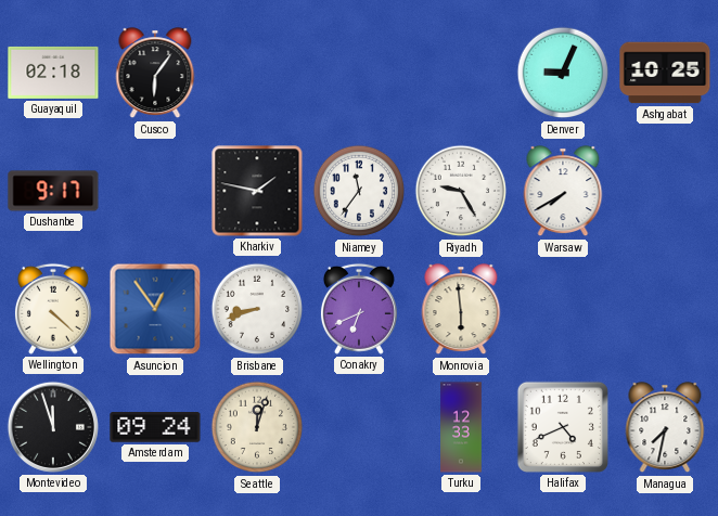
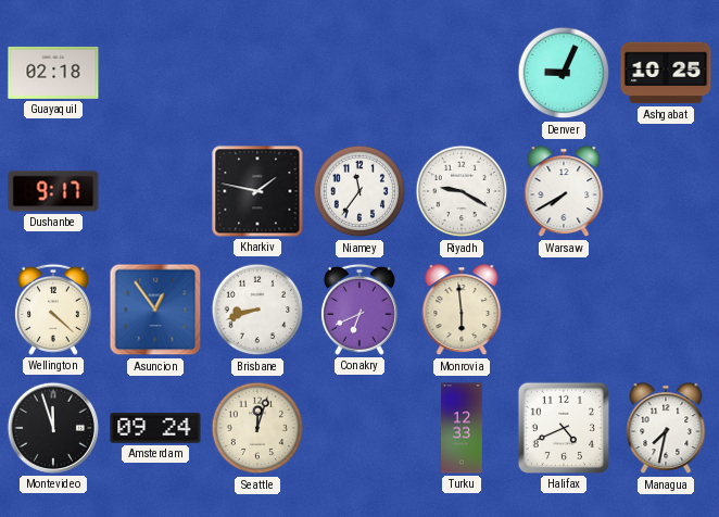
Cusco: 6:06 -> none (155, 74)
Riyadh: 9:25 -> 9:20 (462, 191)
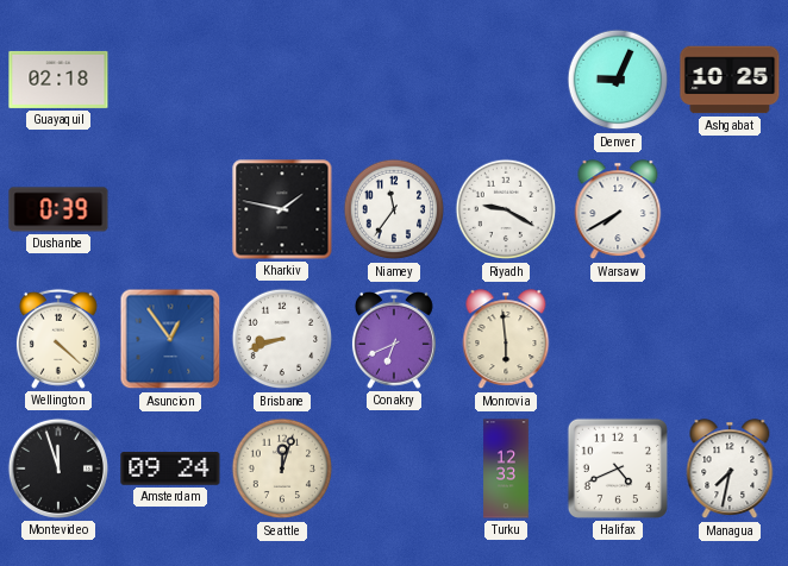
Dushanbe: 9:17 -> 0:39 (58, 209)
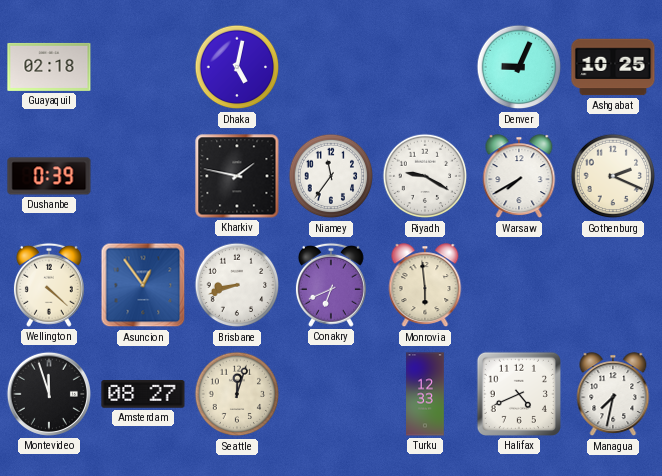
Dhaka: none -> 5:02 (237, 67)
Gothenburg: none -> 2:19 (613, 176)
Amsterdam: 09:24 -> 08:27 (143, 394)
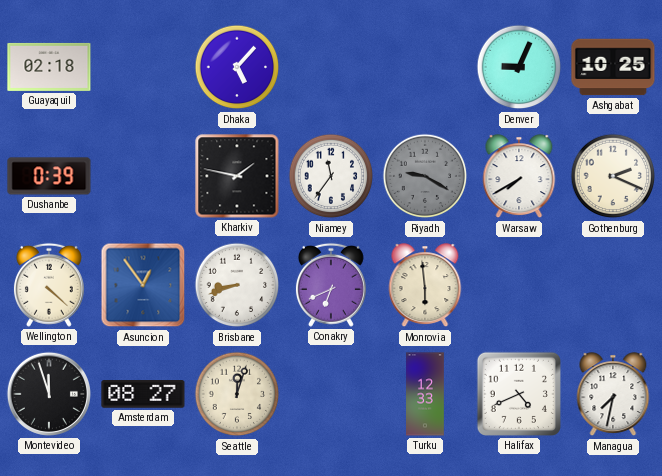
Dhaka: 5:02 -> 5:07 (237, 67)
Riyadh dial: white -> grey (425, 176)
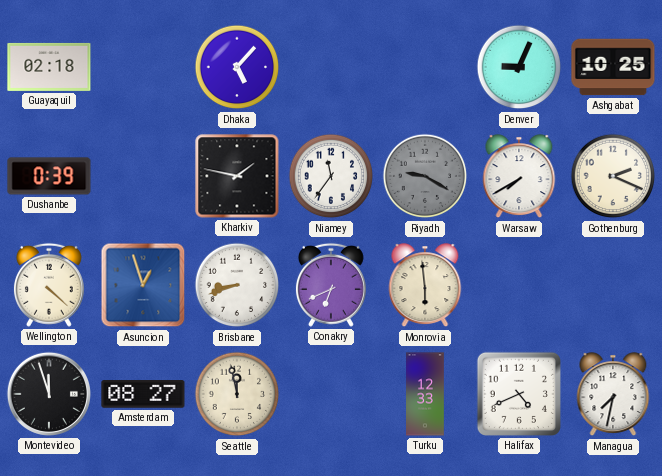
Asuncion: 12:54 -> 12:57 (143, 285)
Seattle: 12:03 -> 11:58 (237, 394)
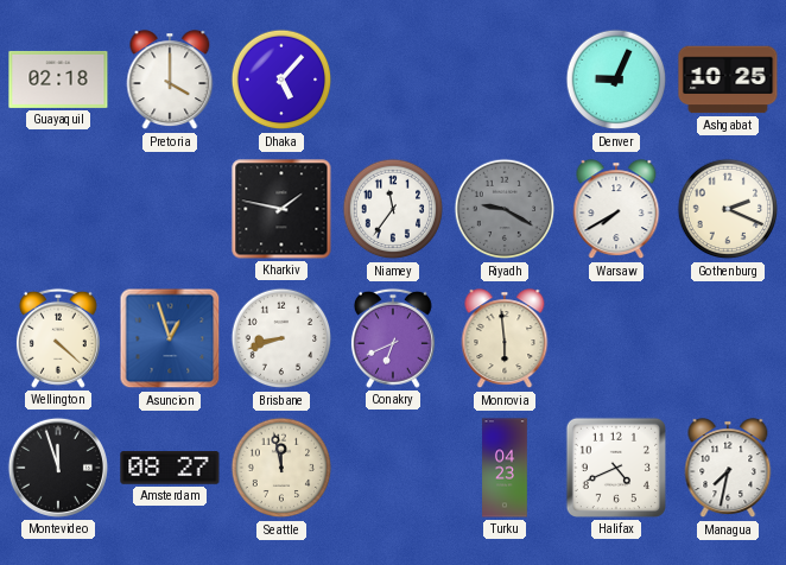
Pretoria: none -> 4:00 (170, 81)
Dushanbe: 0:39 -> none (49, 176)
Turku: 12:33 -> 04:23 (505, 468)
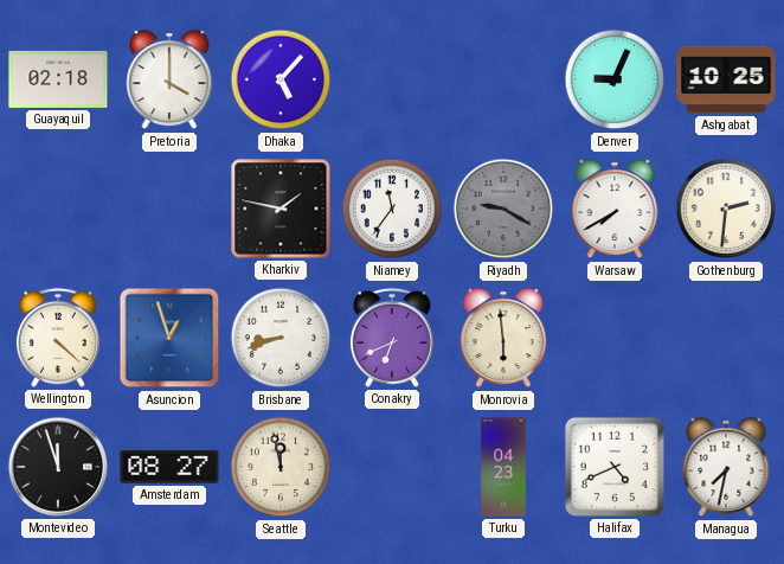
Gothenburg: 2:19 -> 2:31 (726, 209)
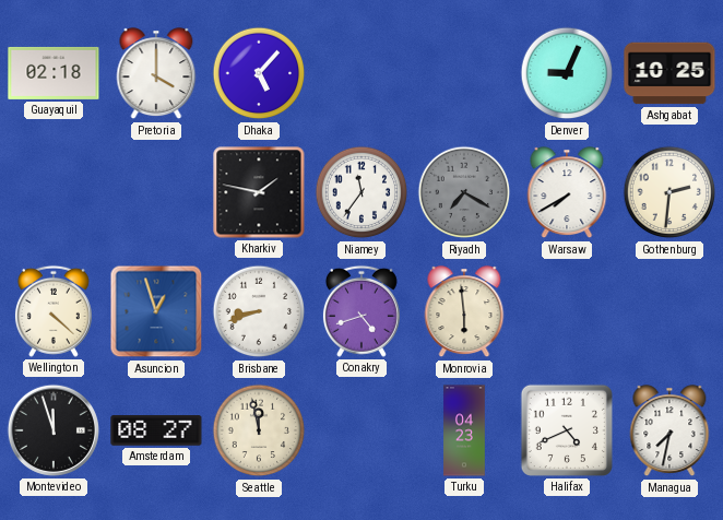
Riyadh: 9:20 -> 7:20 (464, 192)
Conakry: 6:41 -> 4:42 (361, 311)
